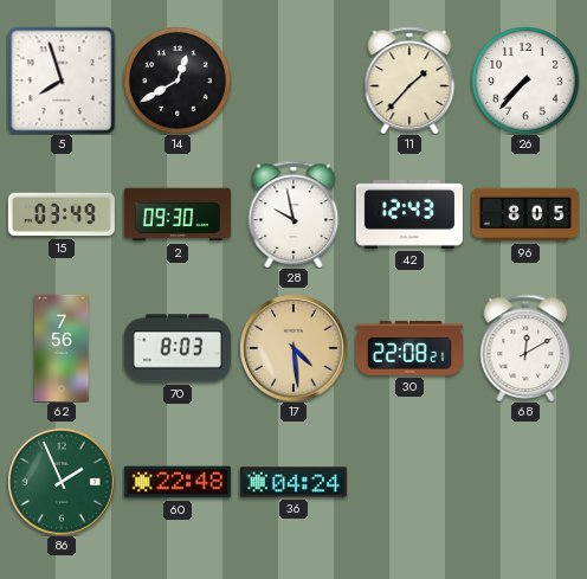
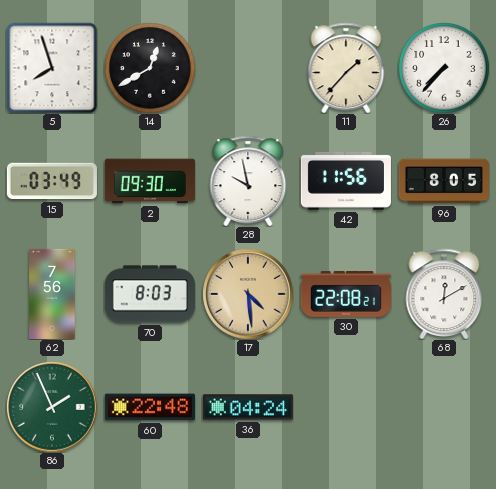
42: 12:43 -> 11:56 (346, 181)
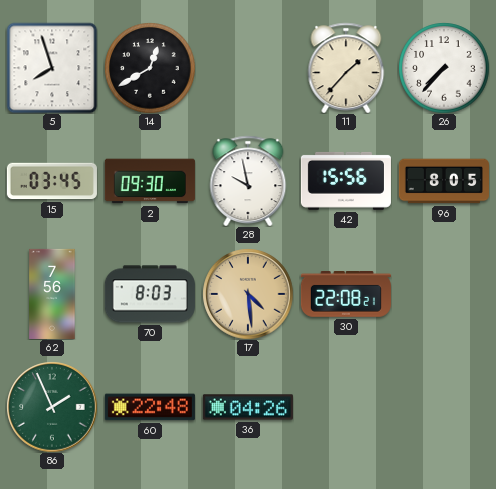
15: 03:49 -> 03:45 (52, 181)
42: 11:56 -> 15:56 (346, 181)
68: 12:10 -> none (444, 294)
36: 04:24 -> 04:26 (248, 407)
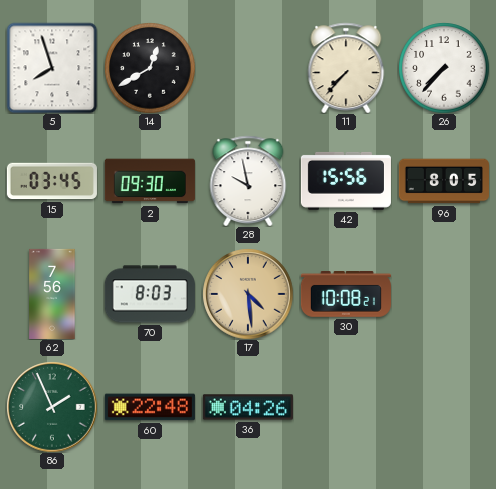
11: 1:37 -> 7:37 (346, 68)
30: 22:08 -> 10:08 (346, 295)
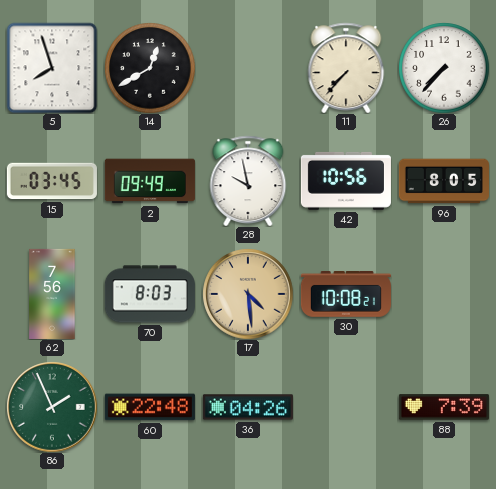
2: 09:30 -> 09:49 (150, 181)
42: 15:56 -> 10:56 (346, 181)
88: none -> 7:39 (444, 407)
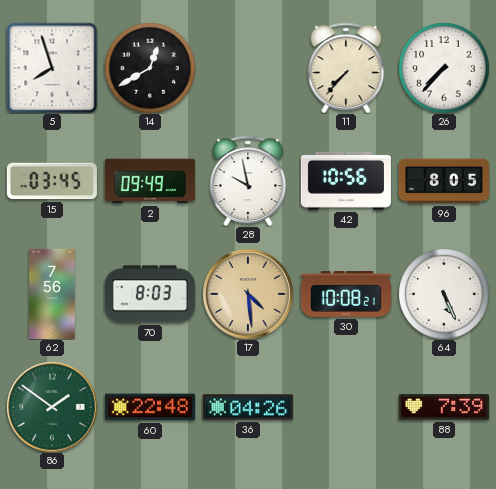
64: none -> 5:26 (444, 294)
86: 1:56 -> 1:51 (52, 407)
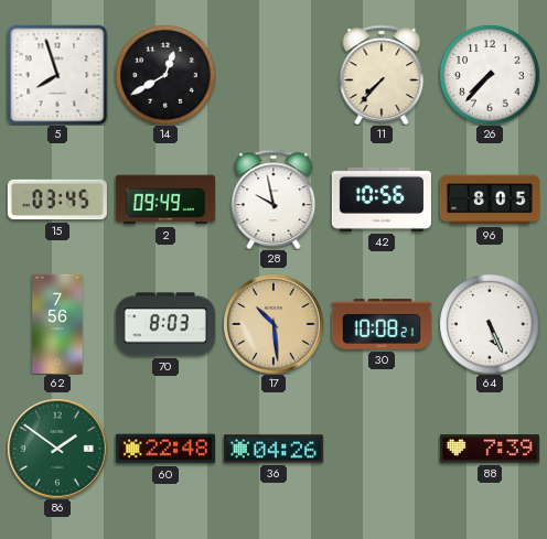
17: 4:29 -> 10:29 (273, 324)
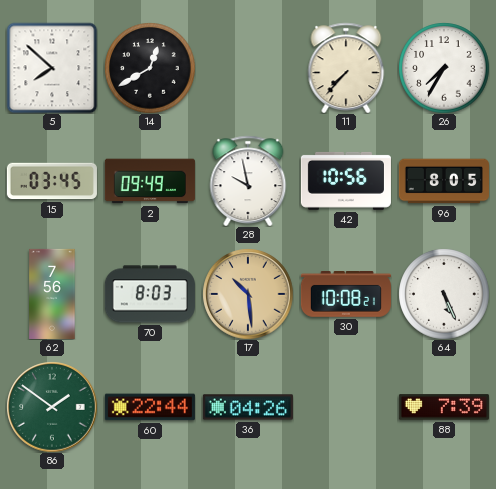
5: 7:57 -> 7:52 (52, 68)
26: 7:37 -> 7:35 (444, 68)
60: 22:48 -> 22:44 (150, 407)
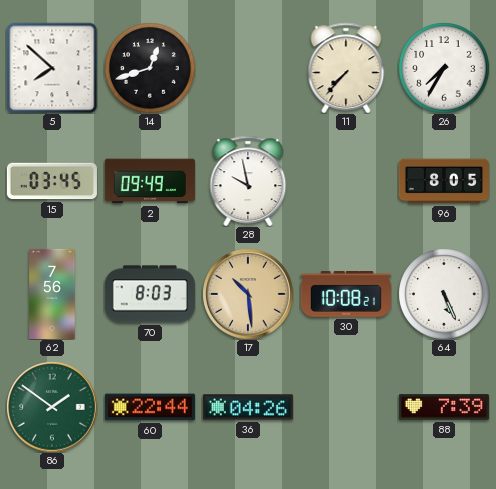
14: 12:40 -> 12:42 (150, 68)
42: 10:56 -> none (346, 181)
